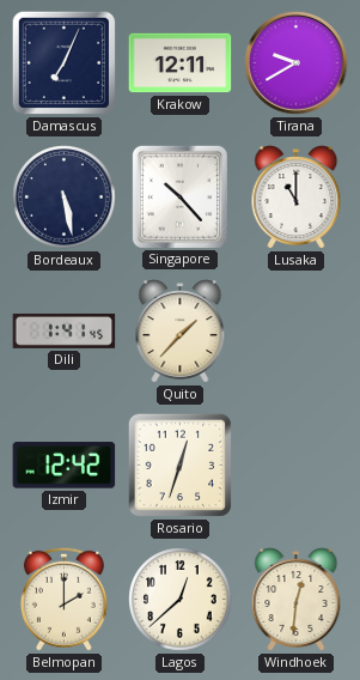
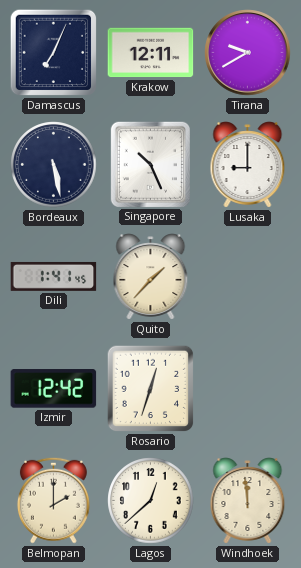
Singapore: 10:23 -> 10:26 (150, 164)
Lusaka: 11:00 -> 9:00 (248, 165)
Windhoek: 12:31 -> 11:59 (248, 501)
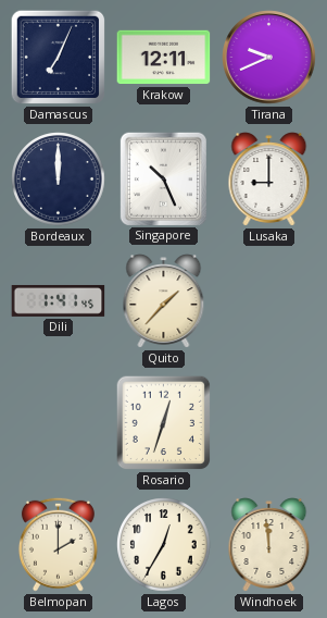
Tirana: 9:40 -> 9:41 (269, 58)
Bordeaux: 5:28 -> 12:00 (59, 180)
Izmir: 12:42 -> none (54, 389)
Lagos: 12:38 -> 12:35 (164, 545)
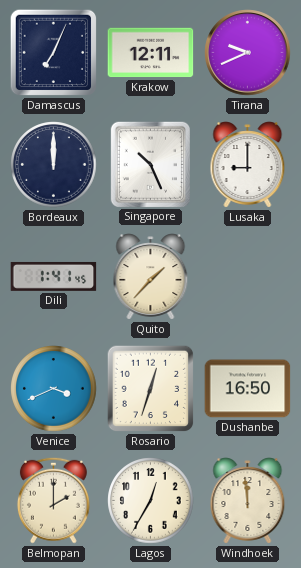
Venice: none -> 3:41 (54, 389)
Dushanbe: none -> 16:50 (248, 389)
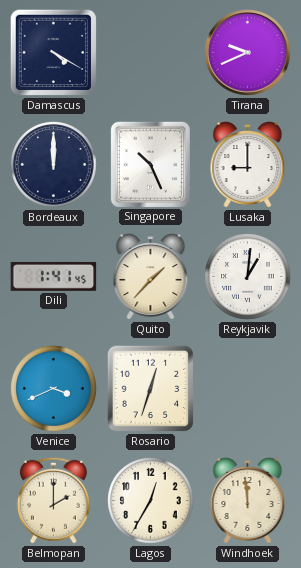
Damascus: 7:04 -> 4:20 (54, 53)
Krakow: 12:11 -> none (151, 53)
Reykjavik: none -> 1:01 (248, 277)
Dushanbe: 16:50 -> none (248, 389)
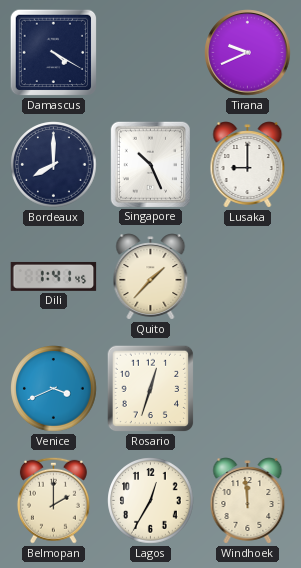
Bordeaux: 12:00 -> 8:00 (54, 165)
Reykjavik: 1:01 -> none (248, 277)
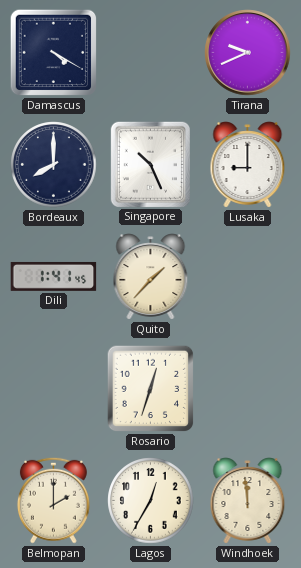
Venice: 3:41 -> none (54, 389)
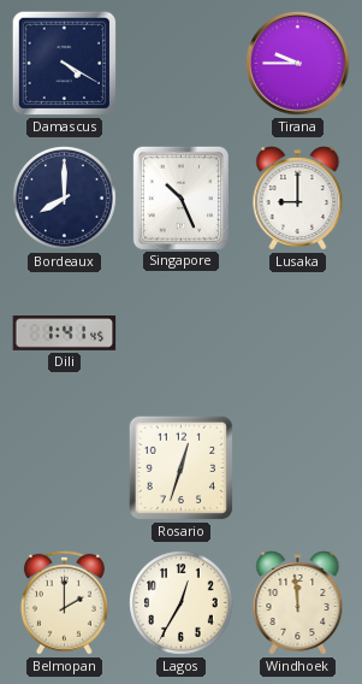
Tirana: 9:41 -> 9:45 (298, 64)
Quito: 1:37 -> none (151, 277)
